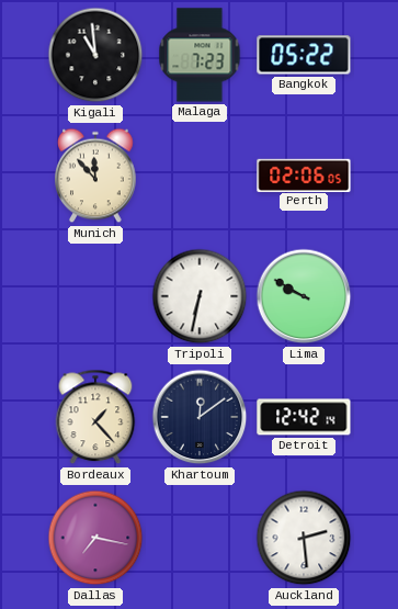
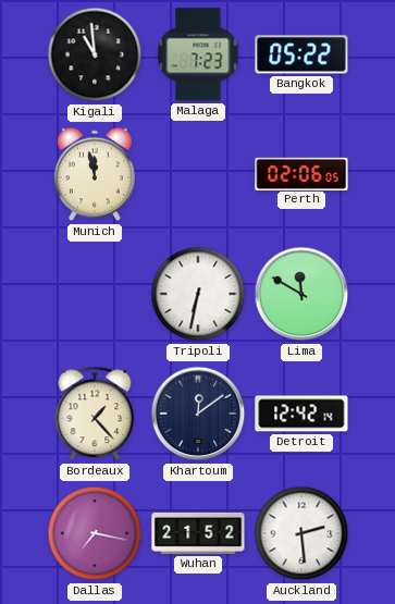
Munich: 11:53 -> 11:58 (95, 174)
Lima: 9:50 -> 11:50 (301, 294)
Wuhan: none -> 21:52 (198, 533)
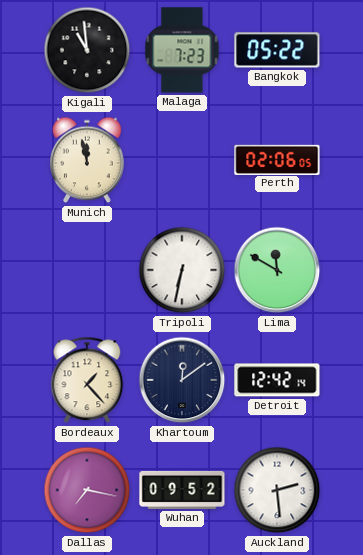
Wuhan: 21:52 -> 09:52 (182, 490)
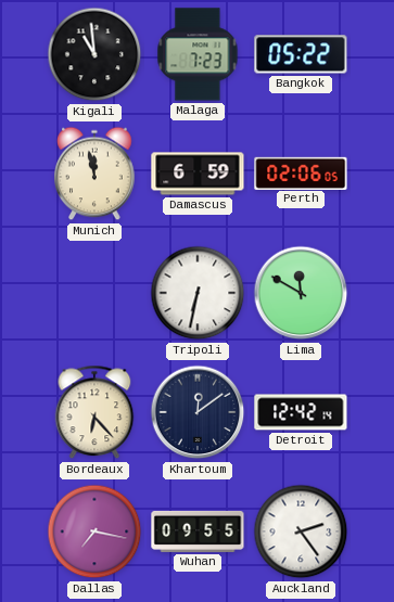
Damascus: none -> 6:59 (198, 174)
Bordeaux: 1:23 -> 6:23 (94, 412)
Wuhan: 09:52 -> 09:55 (198, 531)
Auckland: 2:29 -> 2:24 (301, 531)
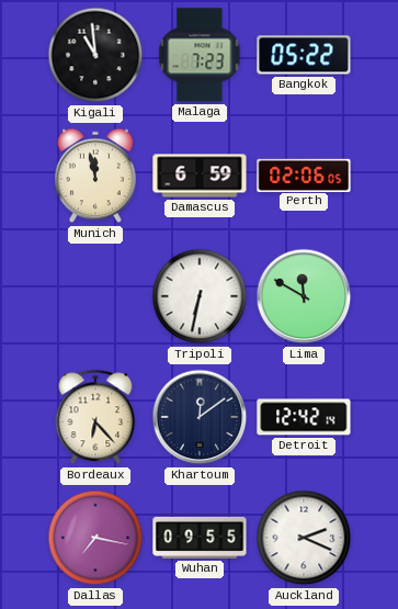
Auckland: 2:24 -> 2:19 (304, 538)
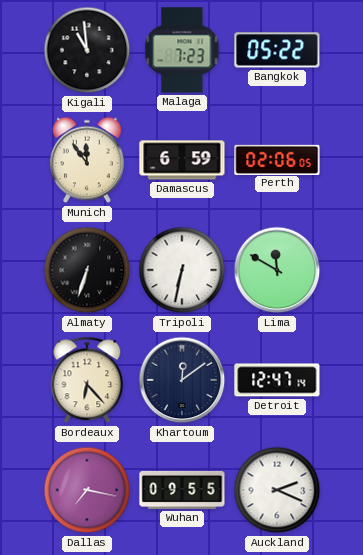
Munich: 11:58 -> 11:54 (87, 160)
Almaty: none -> 6:33 (87, 270)
Detroit: 12:42 -> 12:47 (277, 380)
